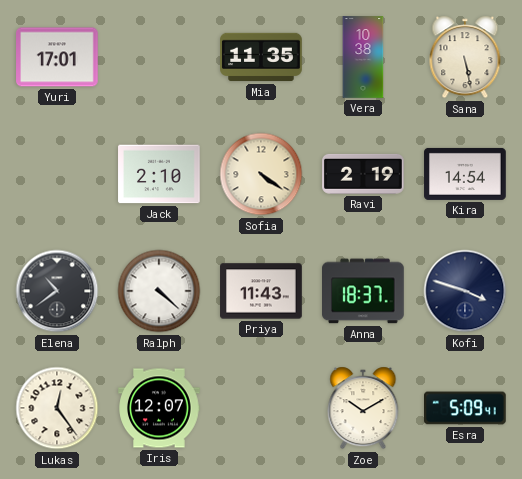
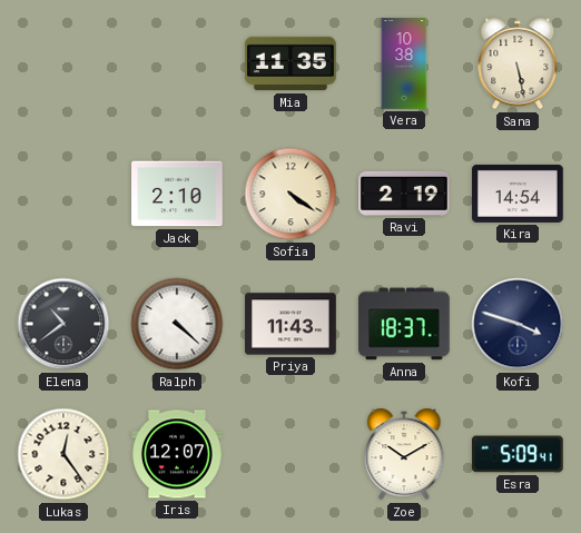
Yuri: 17:01 -> none (57, 57)
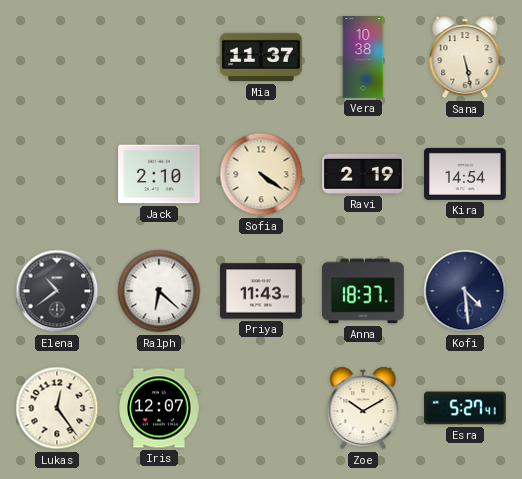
Mia: 11:35 -> 11:37 (261, 57)
Ralph: 4:22 -> 6:22 (159, 291)
Kofi: 3:48 -> 4:29 (465, 291)
Esra: 5:09 -> 5:27 (466, 408)
